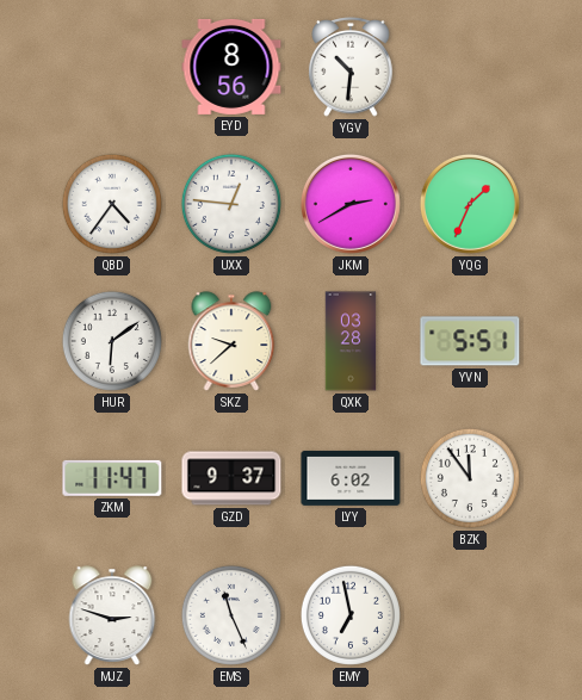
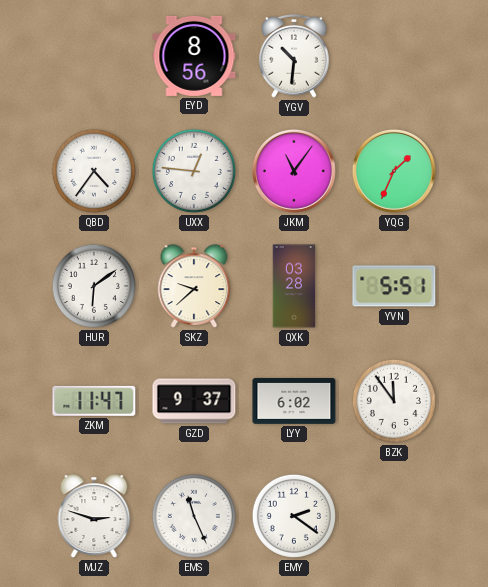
JKM: 2:40 -> 11:06 (294, 171)
EMY: 6:58 -> 2:21 (294, 516)
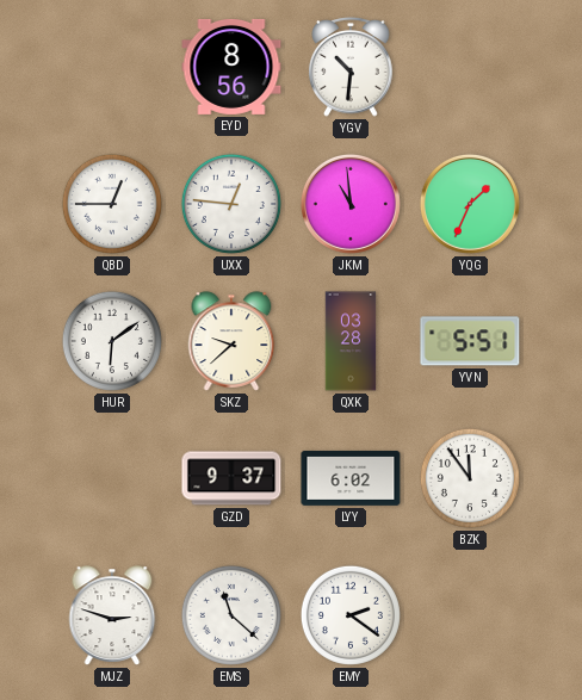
QBD: 4:36 -> 12:45 (112, 204)
JKM: 11:06 -> 10:59 (351, 204)
ZKM: 11:47 -> none (94, 401)
EMS: 11:26 -> 11:22 (231, 615)
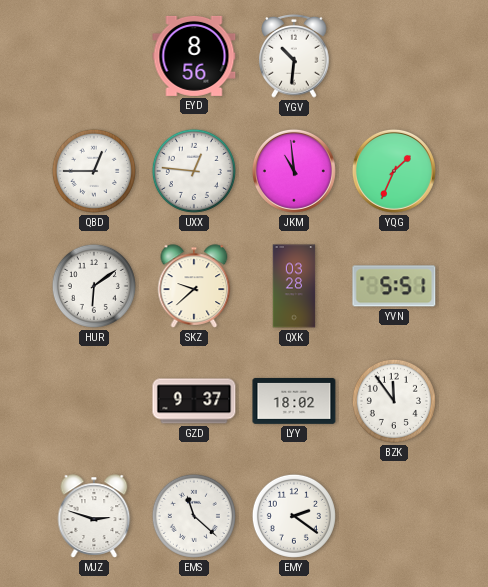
LYY: 6:02 -> 18:02 (294, 401)
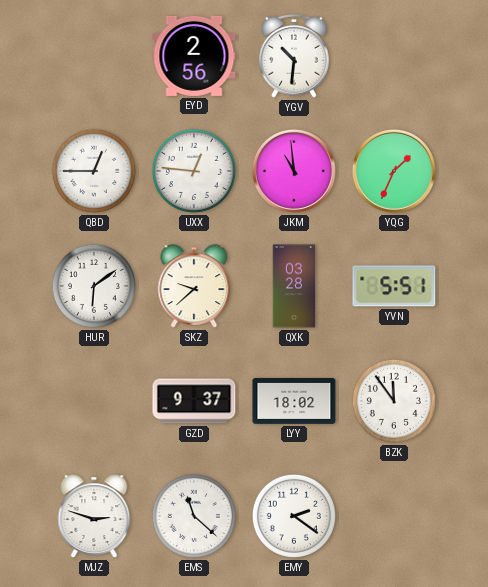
EYD: 8:56 -> 2:56 (194, 56)
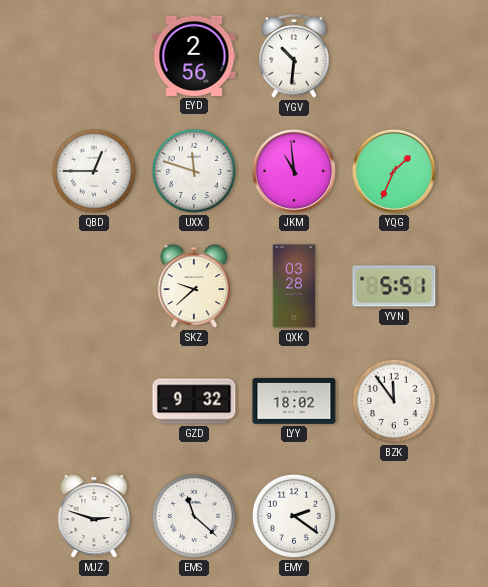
UXX: 12:46 -> 11:48 (194, 171)
HUR: 6:09 -> none (94, 286)
GZD: 9:37 -> 9:32 (194, 401)
